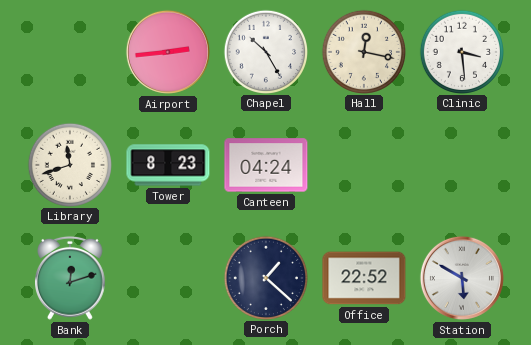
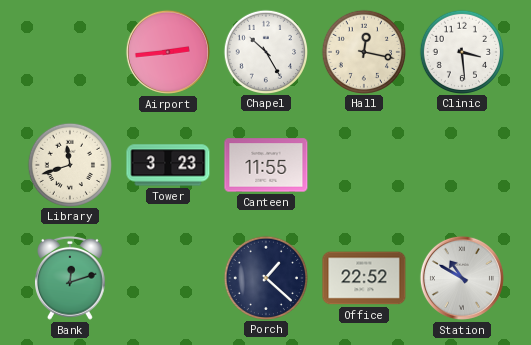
Tower: 8:23 -> 3:23 (168, 165)
Canteen: 04:24 -> 11:55 (266, 165)
Station: 5:50 -> 10:50 (462, 278)
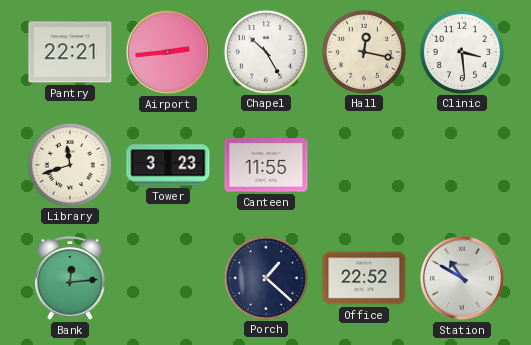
Pantry: none -> 22:21 (70, 52)
Bank: 12:12 -> 12:14 (71, 278)
